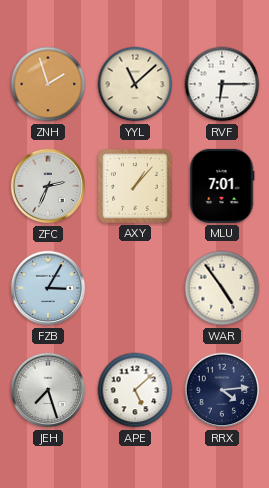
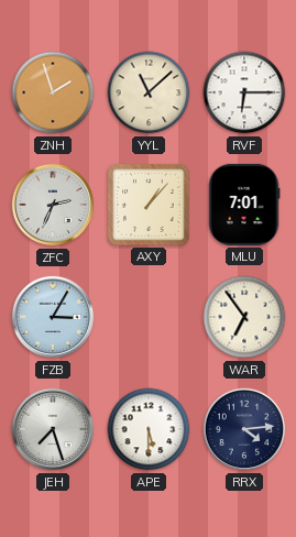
WAR: 4:54 -> 6:54 (244, 317)
APE: 5:08 -> 5:30 (149, 429)
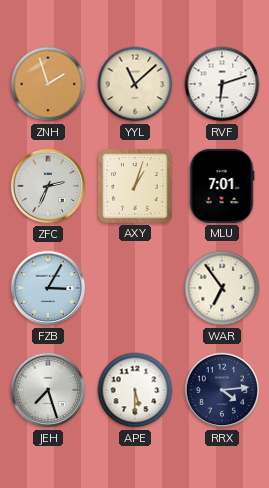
RVF: 6:15 -> 6:12 (222, 84)
AXY: 1:07 -> 1:03 (135, 186)
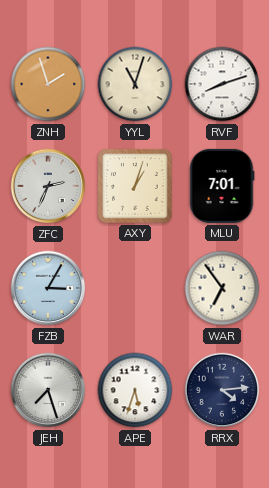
YYL: 11:08 -> 11:03 (135, 84)
RVF: 6:12 -> 8:12 (222, 84)
APE: 5:30 -> 5:33 (135, 390)
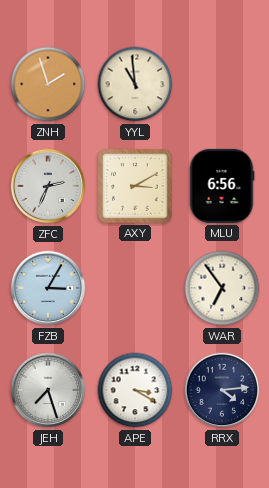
YYL: 11:03 -> 10:59 (135, 84)
RVF: 8:12 -> none (222, 84)
AXY: 1:03 -> 3:10 (135, 186)
MLU: 7:01 -> 6:56 (222, 186)
APE: 5:33 -> 3:20 (135, 390)
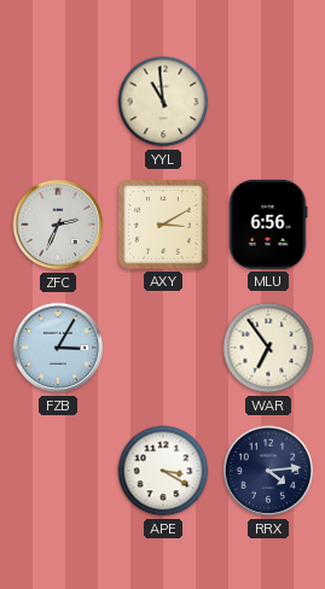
ZNH: 1:57 -> none (48, 84)
JEH: 7:27 -> none (48, 390)
